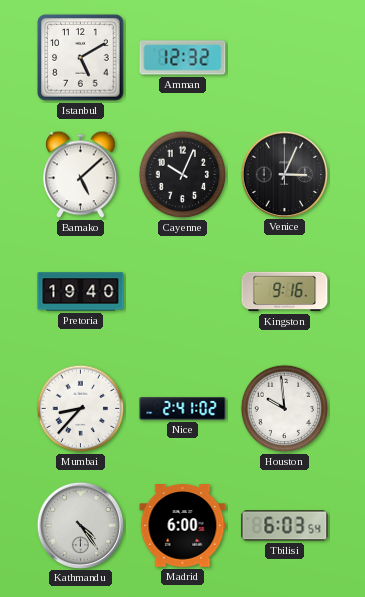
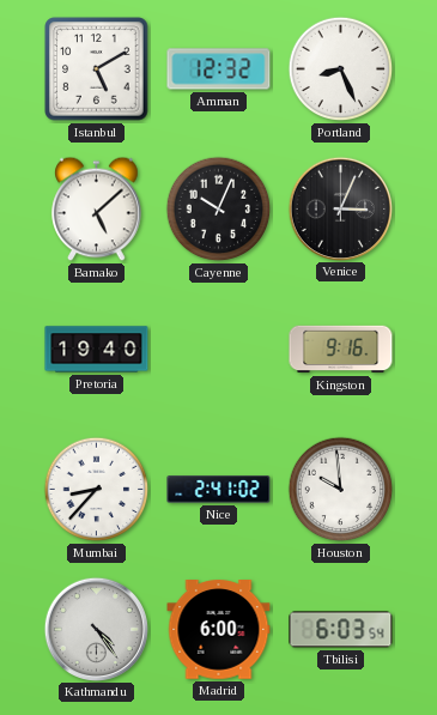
Portland: none -> 8:26 (341, 69)
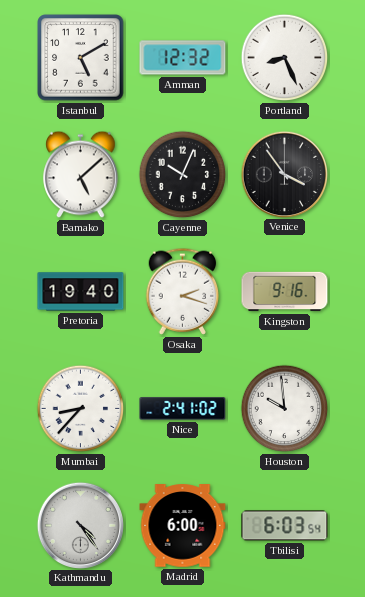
Venice: 3:04 -> 3:54 (284, 174)
Osaka: none -> 2:18 (183, 291)
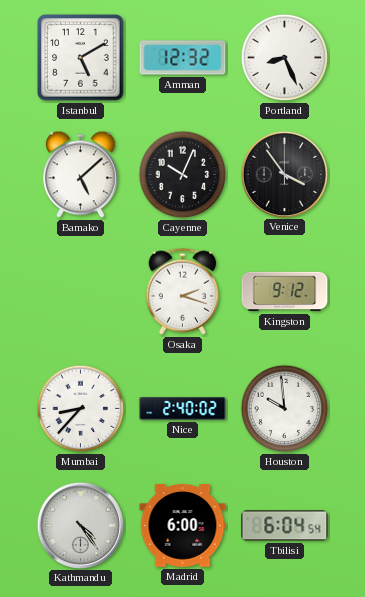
Pretoria: 19:40 -> none (81, 292)
Kingston: 9:16 -> 9:12 (285, 292)
Nice: 2:41 -> 2:40 (183, 409)
Tbilisi: 6:03 -> 6:04 (285, 526)
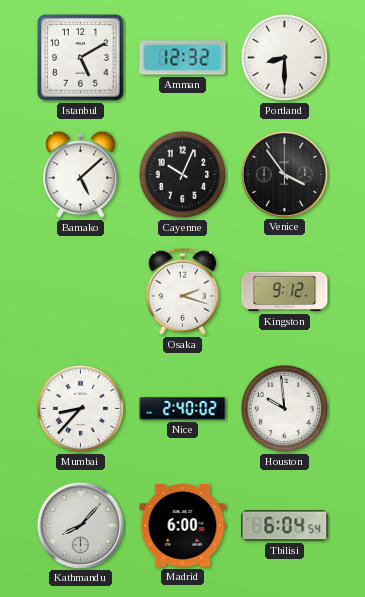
Portland: 8:26 -> 8:30 (285, 58)
Kathmandu: 4:24 -> 8:07 (80, 525)
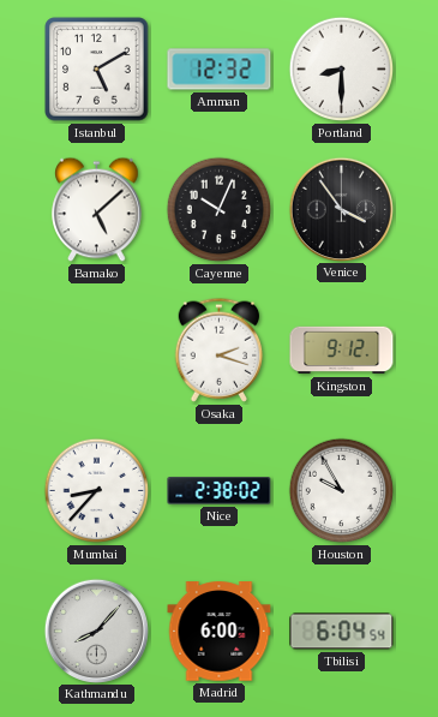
Nice: 2:40 -> 2:38 (220, 491)
Houston: 9:59 -> 9:55 (342, 491)
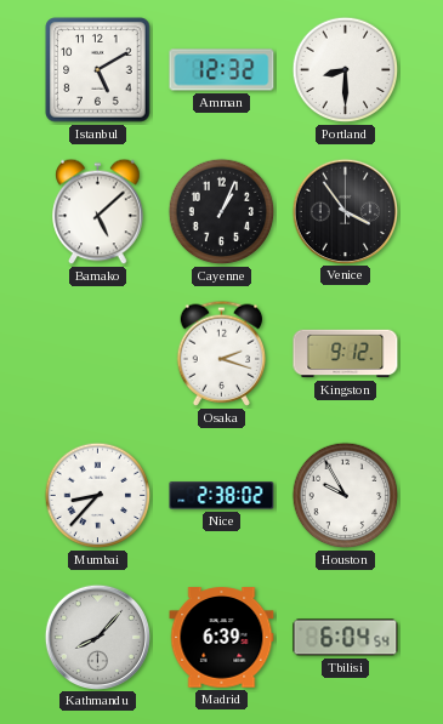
Cayenne: 10:04 -> 1:04 (222, 212)
Madrid: 6:00 -> 6:39 (222, 638)
